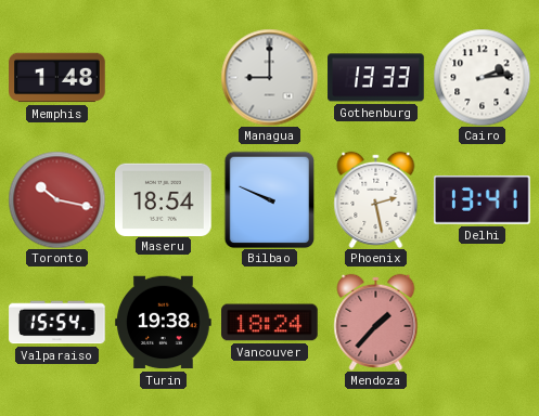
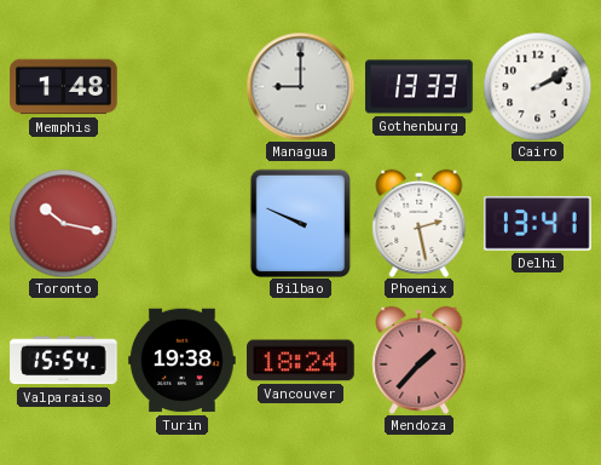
Cairo: 2:14 -> 2:10 (537, 86)
Maseru: 18:54 -> none (164, 199)
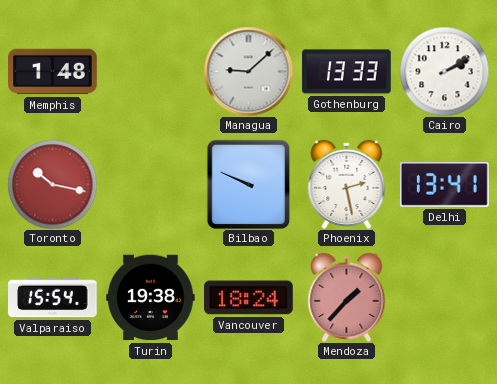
Managua: 9:00 -> 9:08 (248, 71)
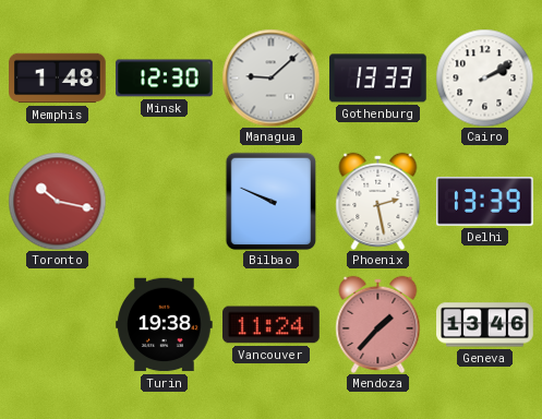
Minsk: none -> 12:30 (165, 79)
Delhi: 13:41 -> 13:39 (485, 202)
Valparaiso: 15:54 -> none (53, 298)
Vancouver: 18:24 -> 11:24 (272, 325)
Geneva: none -> 13:46 (485, 325)
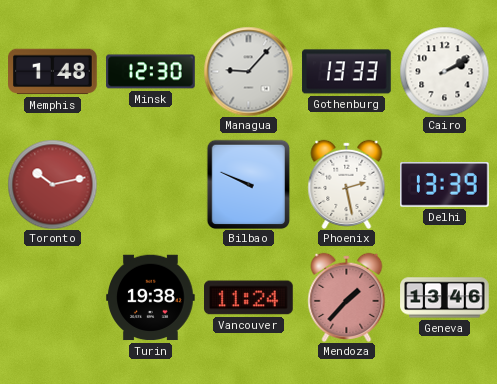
Managua: 9:08 -> 9:07 (248, 71)
Toronto: 10:17 -> 10:13 (52, 184)
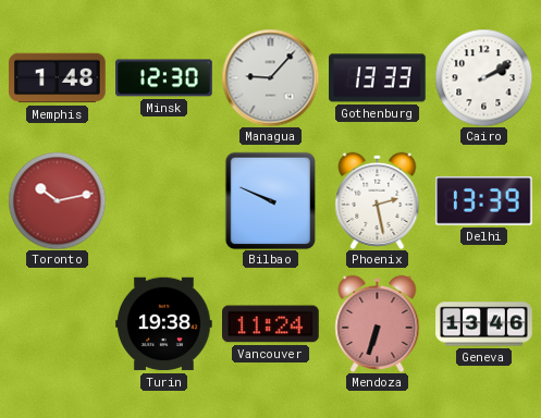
Mendoza: 1:37 -> 6:33 (378, 323)
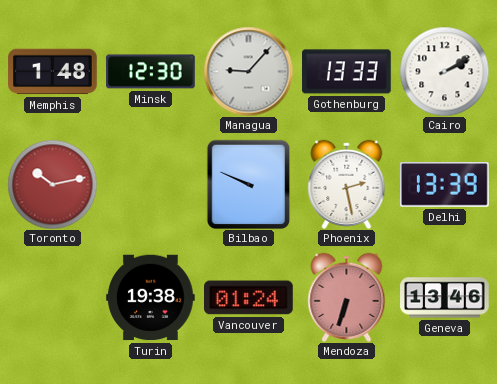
Vancouver: 11:24 -> 01:24 (249, 298)
